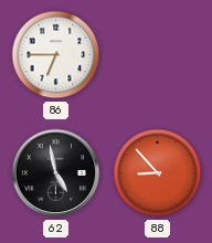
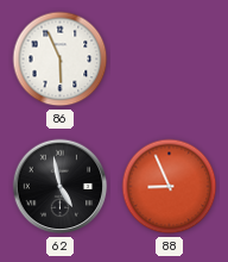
86: 6:45 -> 5:56 (61, 60)
88: 8:53 -> 8:56 (170, 187)
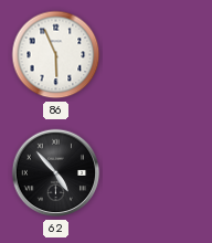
62: 4:58 -> 4:53 (56, 173)
88: 8:56 -> none (170, 187)
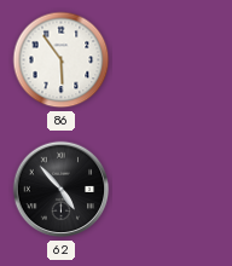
86: 5:56 -> 5:54 (62, 60)
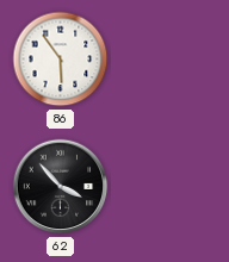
62: 4:53 -> 3:53 (61, 187)
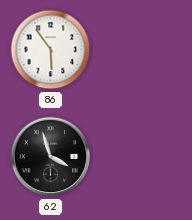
62: 3:53 -> 3:57 (51, 157)
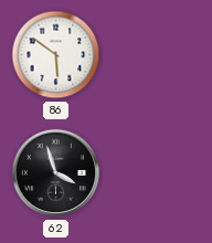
86: 5:54 -> 5:51 (56, 55)
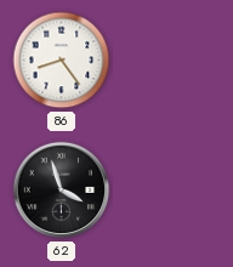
86: 5:51 -> 8:24 (62, 61)
